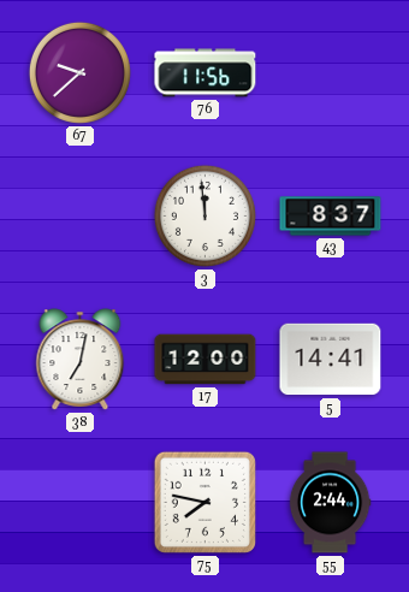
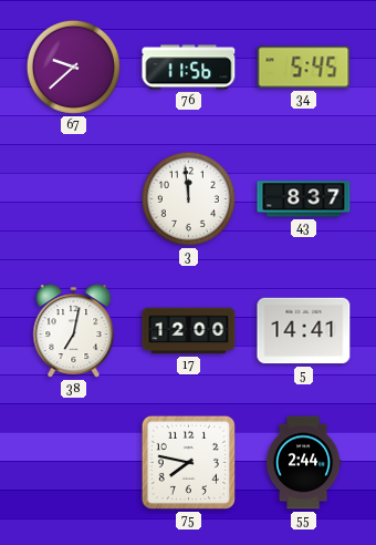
34: none -> 5:45 (304, 68)
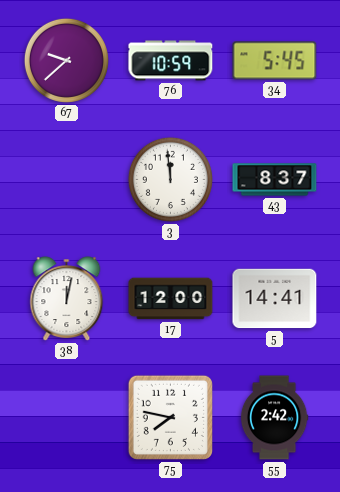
76: 11:56 -> 10:59 (171, 61)
38: 7:02 -> 12:02 (67, 299)
55: 2:44 -> 2:42 (274, 418)
